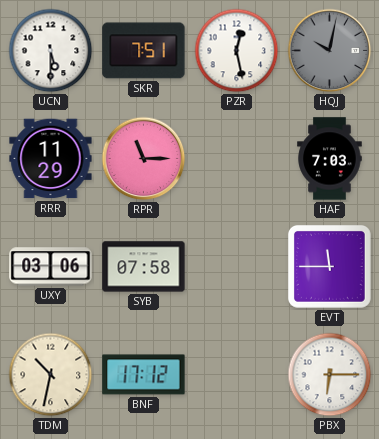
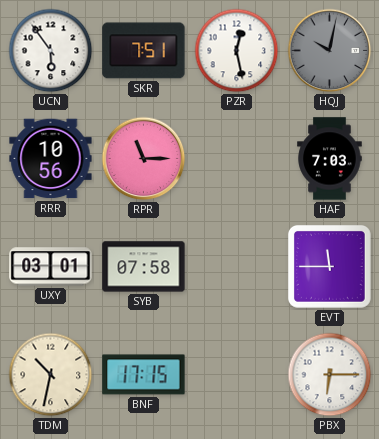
UCN: 5:30 -> 5:54 (51, 51)
RRR: 11:29 -> 10:56 (51, 159)
UXY: 03:06 -> 03:01 (51, 267)
BNF: 17:12 -> 17:15 (144, 375)
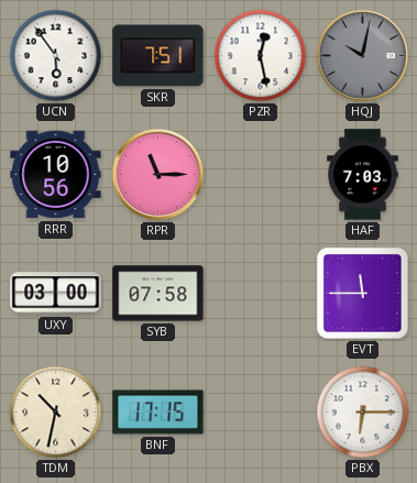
UXY: 03:01 -> 03:00 (56, 294)
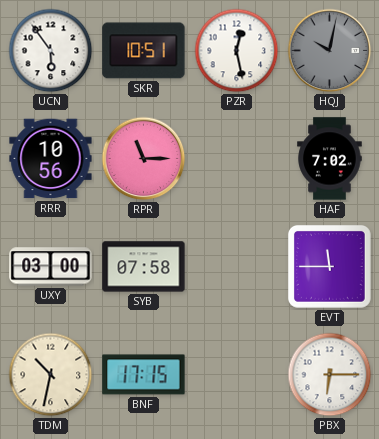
SKR: 7:51 -> 10:51 (144, 51)
HAF: 7:03 -> 7:02 (330, 159)
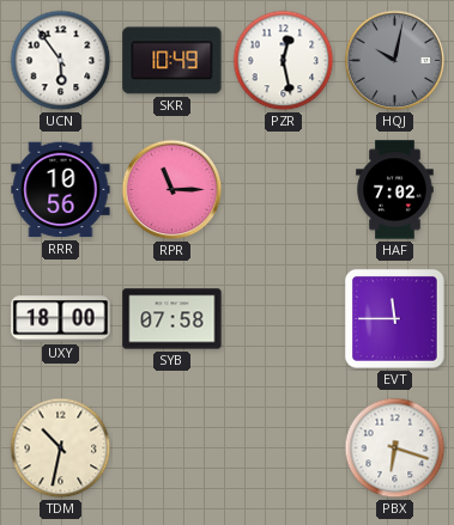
SKR: 10:51 -> 10:49 (172, 61)
UXY: 03:00 -> 18:00 (61, 319)
BNF: 17:15 -> none (144, 375)
PBX: 6:15 -> 6:18 (395, 448)
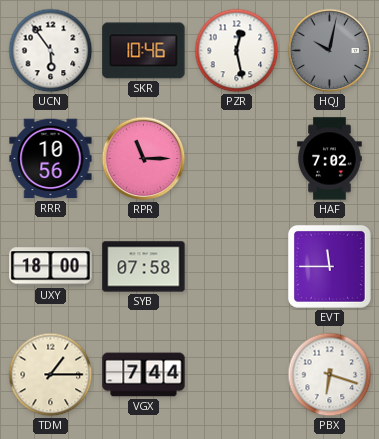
SKR: 10:49 -> 10:46 (144, 51)
TDM: 10:32 -> 1:15 (51, 375)
VGX: none -> 7:44 (144, 375)
